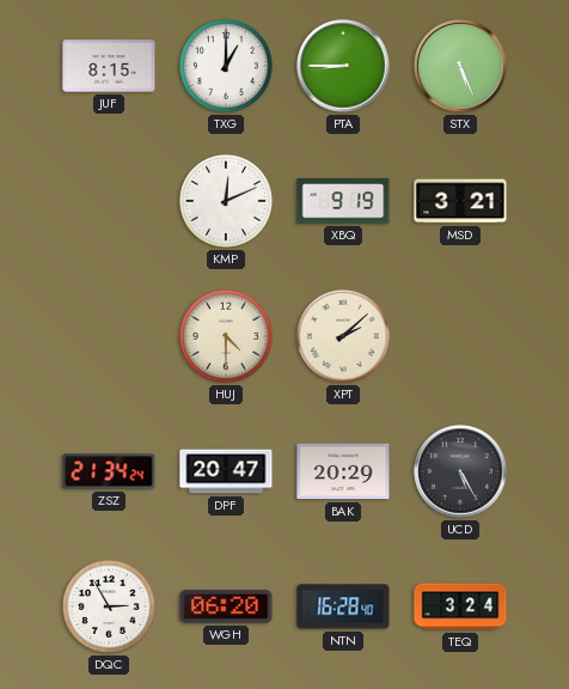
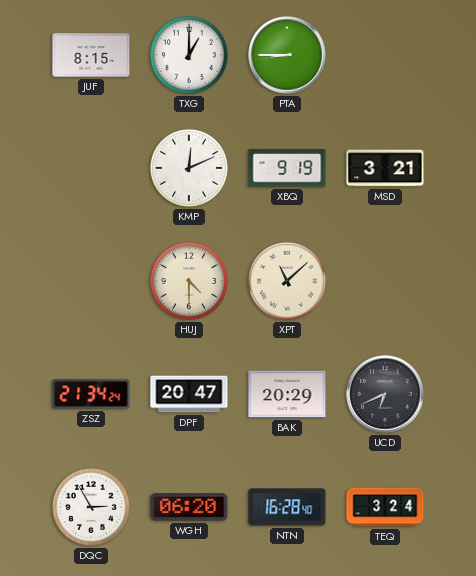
STX: 5:26 -> none (460, 66)
XPT: 2:08 -> 11:08 (287, 281)
UCD: 5:25 -> 6:41 (385, 394)
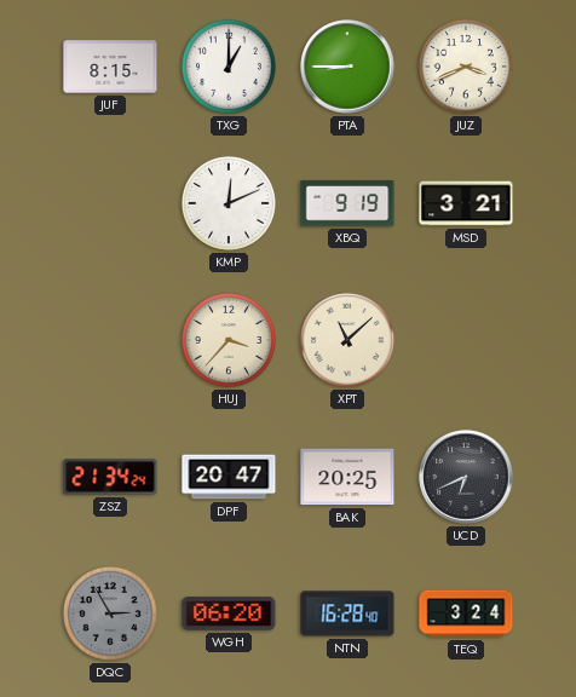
JUZ: none -> 3:41 (466, 67)
HUJ: 4:30 -> 3:37 (229, 340)
BAK: 20:29 -> 20:25 (347, 477)
DQC dial: white -> grey (110, 614)
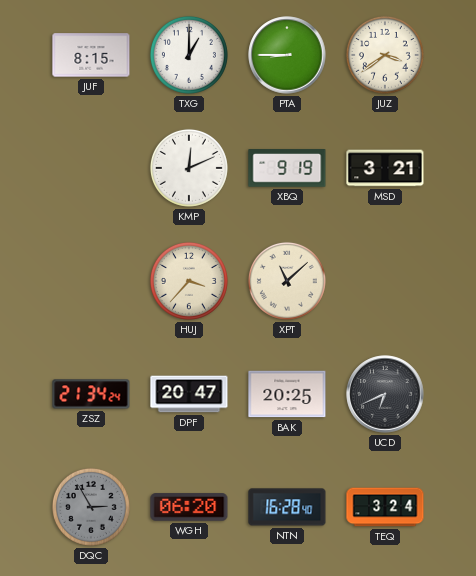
JUZ: 3:41 -> 3:39 (385, 55)
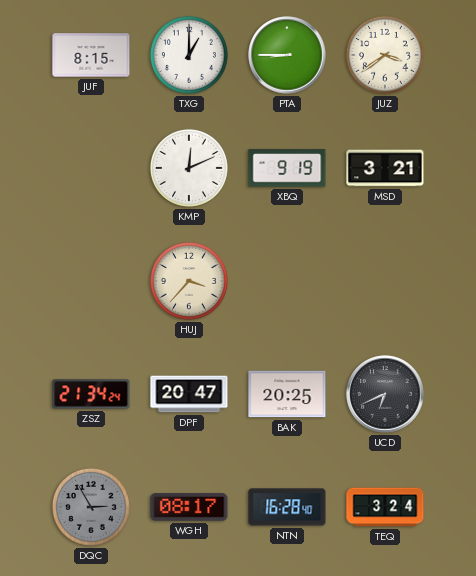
XPT: 11:08 -> none (287, 281)
WGH: 06:20 -> 08:17 (189, 507)
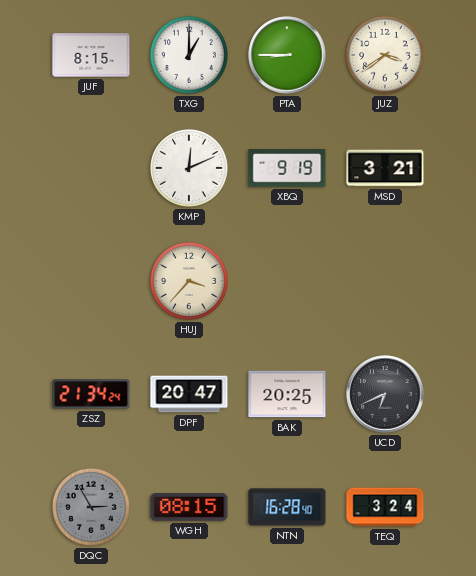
WGH: 08:17 -> 08:15 (189, 507)
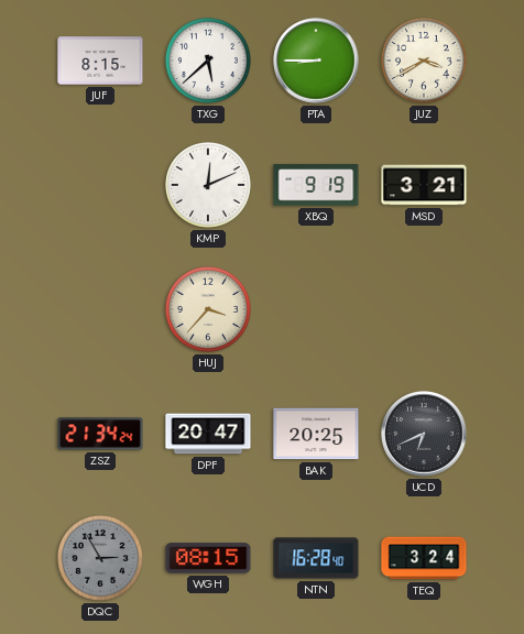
TXG: 1:00 -> 5:38 (208, 61)
JUZ: 3:39 -> 3:40 (424, 61)
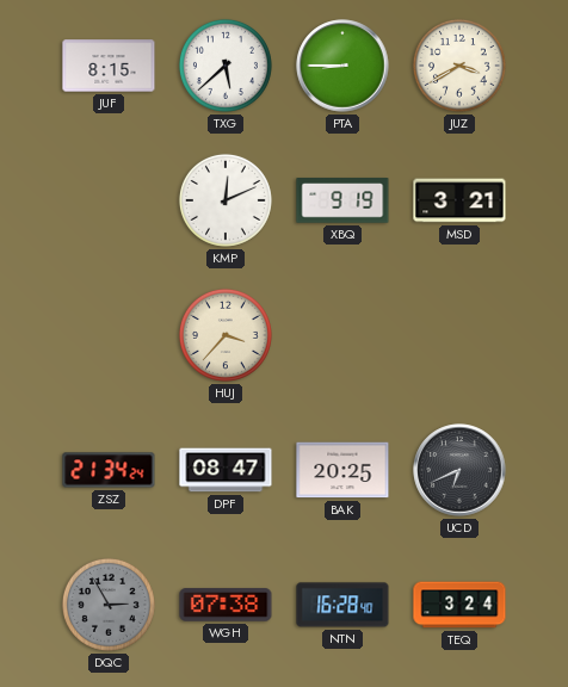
DPF: 20:47 -> 08:47 (226, 470)
WGH: 08:15 -> 07:38 (226, 605)
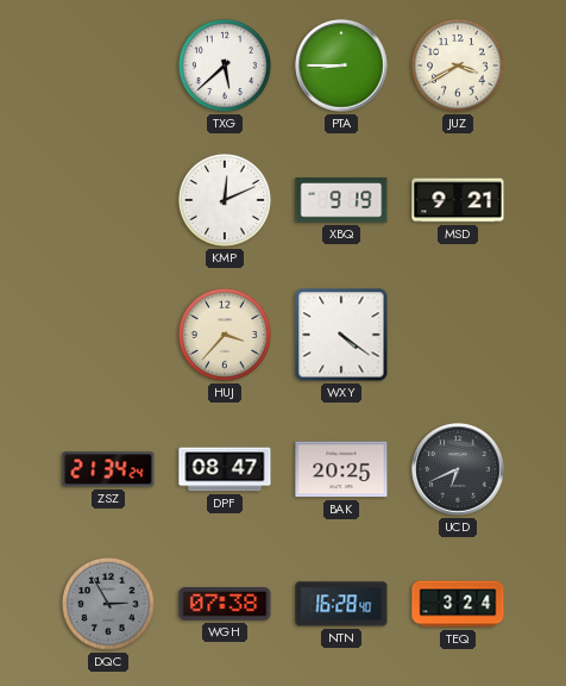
JUF: 8:15 -> none (109, 66)
MSD: 3:21 -> 9:21 (458, 200)
WXY: none -> 4:21 (341, 335)
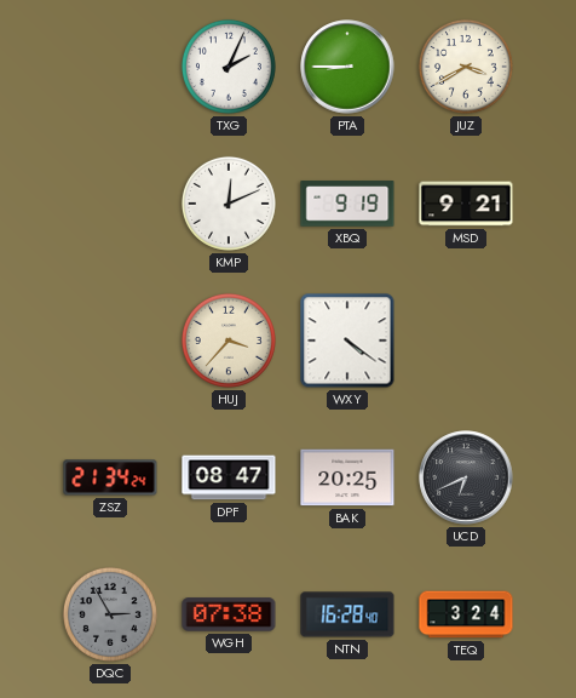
TXG: 5:38 -> 2:04 (229, 67)
